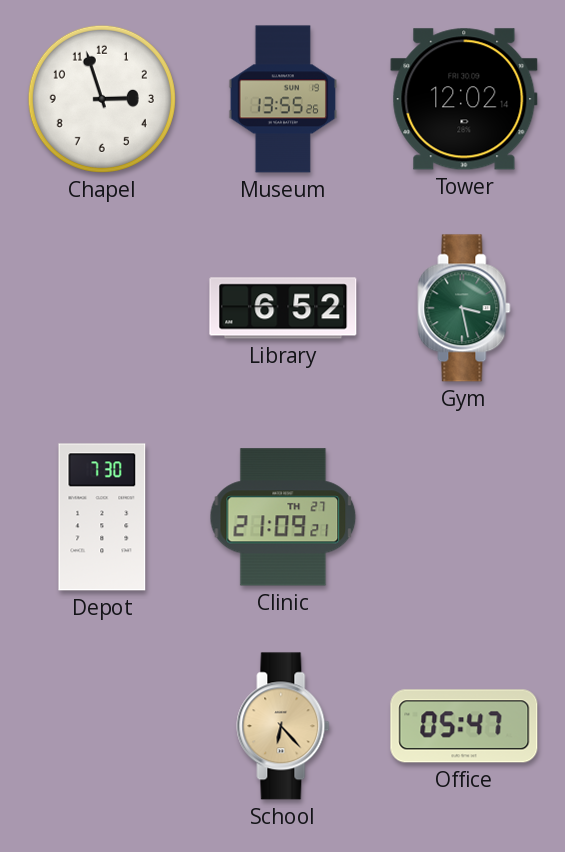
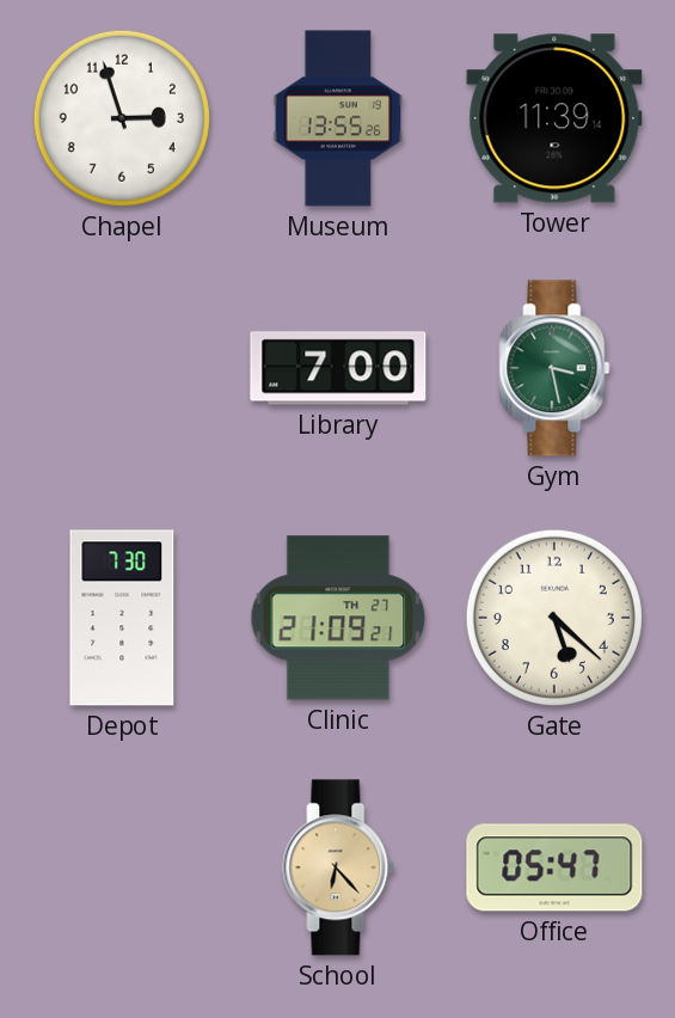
Tower: 12:02 -> 11:39 (554, 118)
Library: 6:52 -> 7:00 (338, 368)
Gate: none -> 5:22 (554, 618)
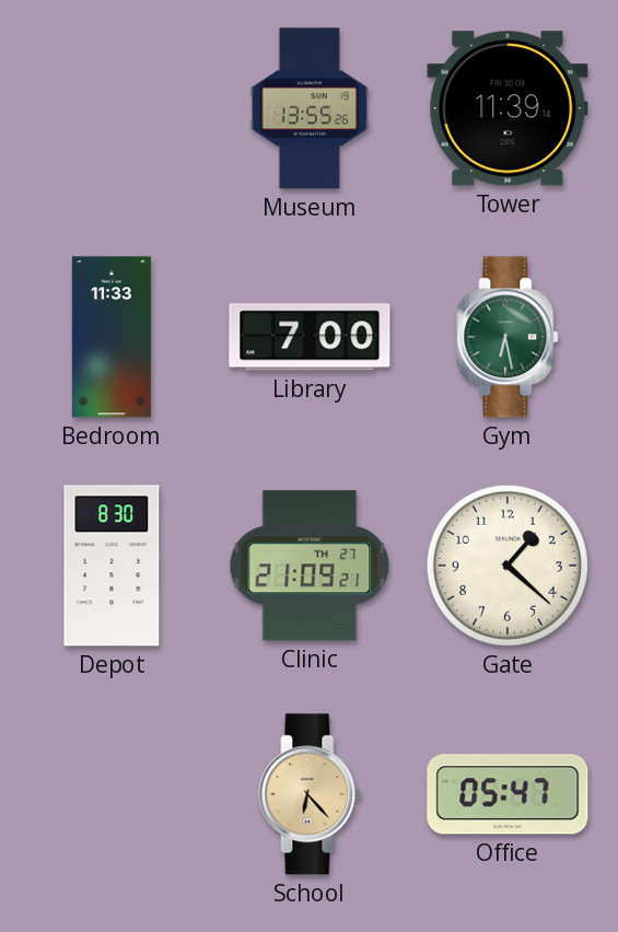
Chapel: 2:57 -> none (122, 118)
Bedroom: none -> 11:33 (112, 337)
Gym: 3:28 -> 6:28 (508, 337)
Depot: 7:30 -> 8:30 (112, 566)
Gate: 5:22 -> 1:22 (508, 566)
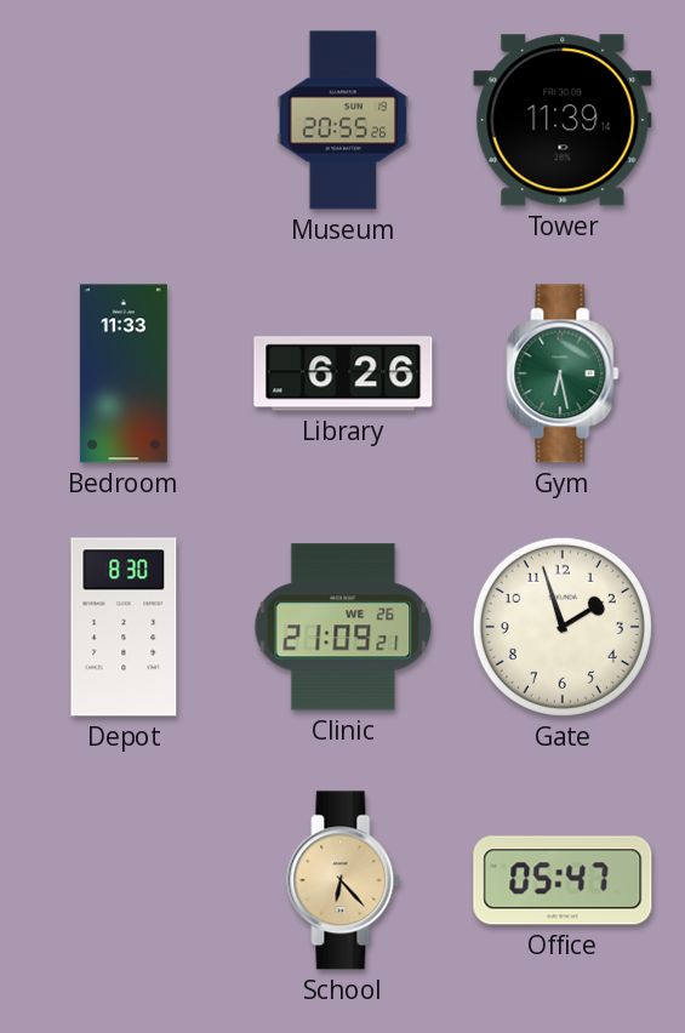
Museum: 13:55 -> 20:55 (343, 120)
Library: 7:00 -> 6:26 (343, 373)
Clinic date: TH 27 -> WE 26 (343, 627)
Gate: 1:22 -> 1:57 (563, 627)
